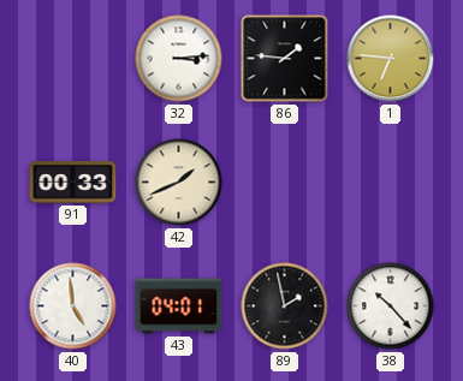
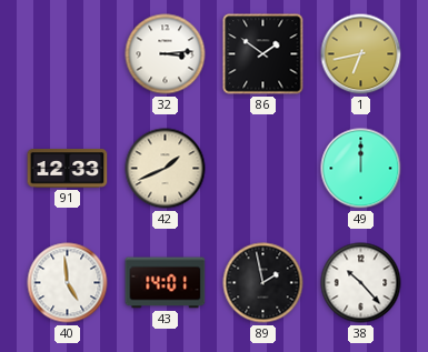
86: 1:46 -> 1:51 (263, 54)
1: 6:46 -> 6:43 (361, 54)
91: 00:33 -> 12:33 (68, 169)
49: none -> 12:00 (361, 169)
43: 04:01 -> 14:01 (166, 283)
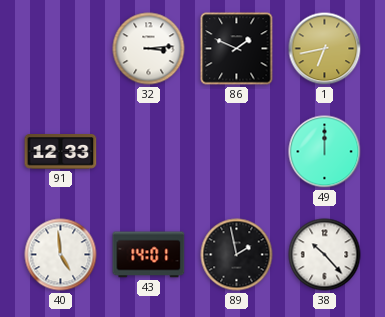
86: 1:51 -> 1:49 (237, 49)
42: 1:41 -> none (166, 169)
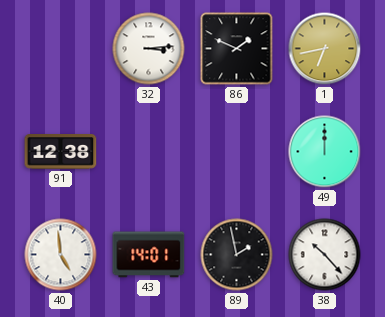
91: 12:33 -> 12:38 (61, 152)
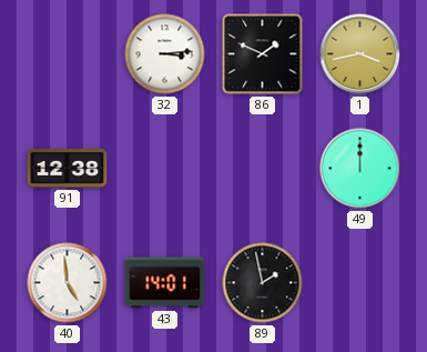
1: 6:43 -> 3:43 (360, 54)
38: 10:23 -> none (325, 255)
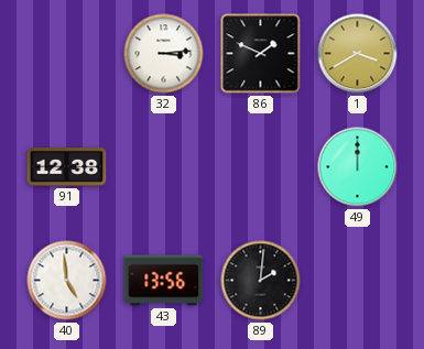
1: 3:43 -> 3:40 (358, 54)
43: 14:01 -> 13:56 (164, 281)
89: 1:58 -> 2:01 (261, 281)
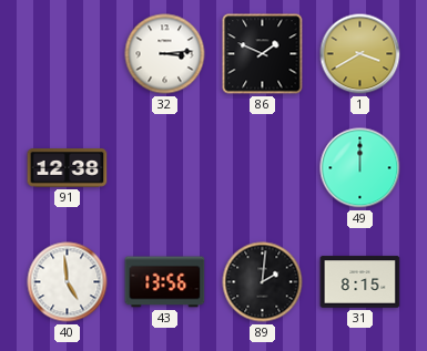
31: none -> 8:15 (360, 282)
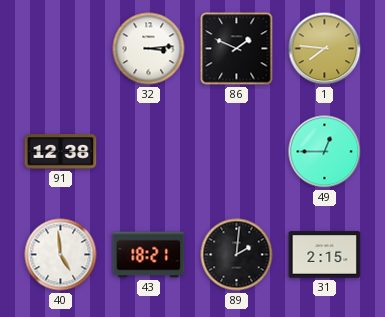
1: 3:40 -> 7:46 (325, 49)
49: 12:00 -> 12:45 (325, 152)
43: 13:56 -> 18:21 (149, 255)
31: 8:15 -> 2:15 (325, 255)
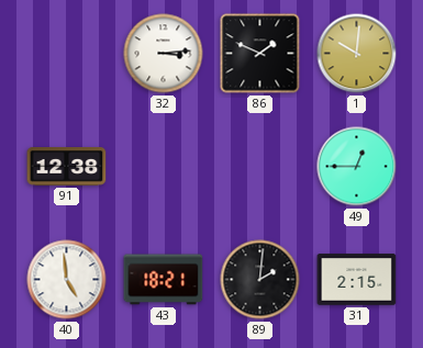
1: 7:46 -> 10:01 (357, 54)
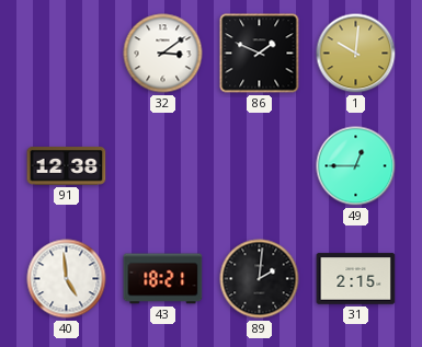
32: 3:14 -> 3:09 (163, 54)
